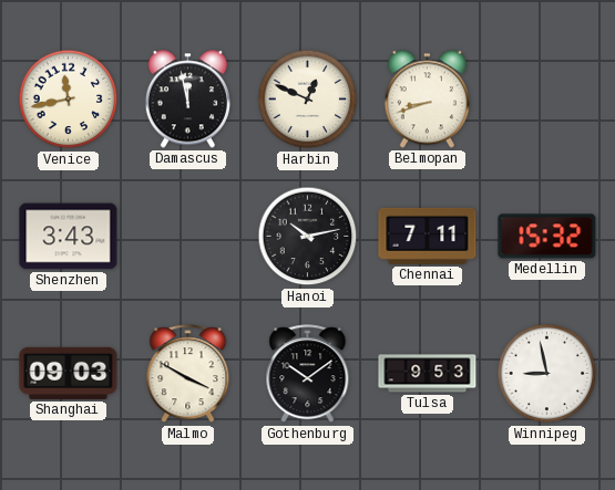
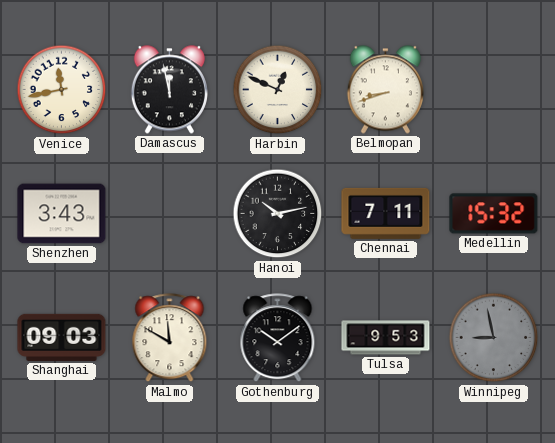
Malmo: 3:50 -> 11:50 (170, 338)
Winnipeg dial: white -> grey (494, 338)
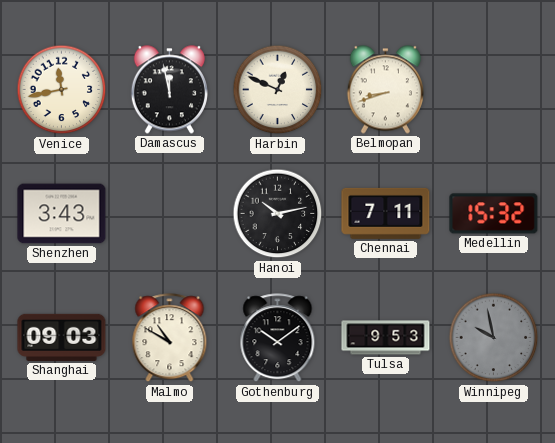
Malmo: 11:50 -> 10:50 (170, 338)
Winnipeg: 8:58 -> 9:58 (494, 338)
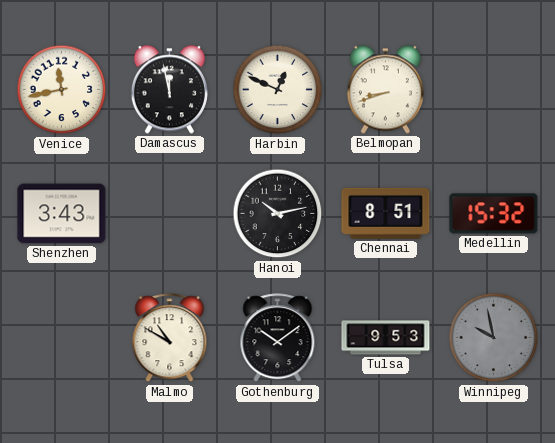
Chennai: 7:11 -> 8:51 (386, 213)
Shanghai: 09:03 -> none (62, 337)
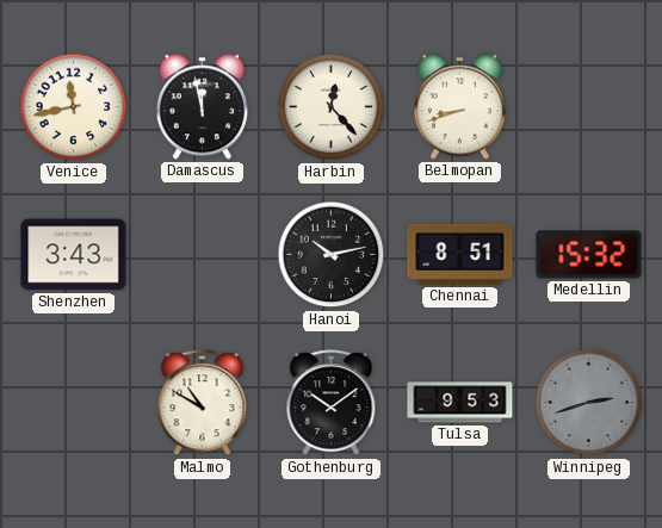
Harbin: 12:49 -> 12:23 (332, 107)
Winnipeg: 9:58 -> 2:42 (589, 403)
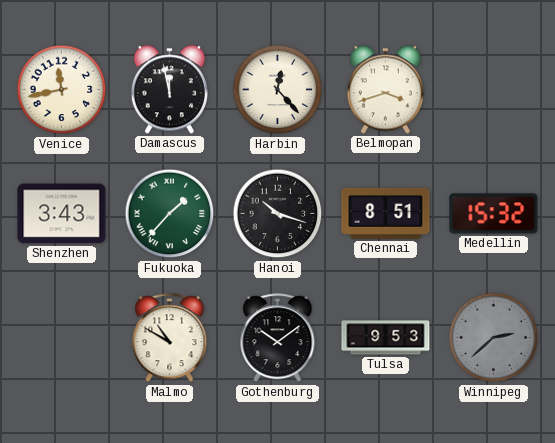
Belmopan: 8:42 -> 3:42 (385, 90)
Fukuoka: none -> 1:37 (170, 214)
Hanoi: 10:13 -> 10:18 (278, 214)
Winnipeg: 2:42 -> 2:38 (494, 338)
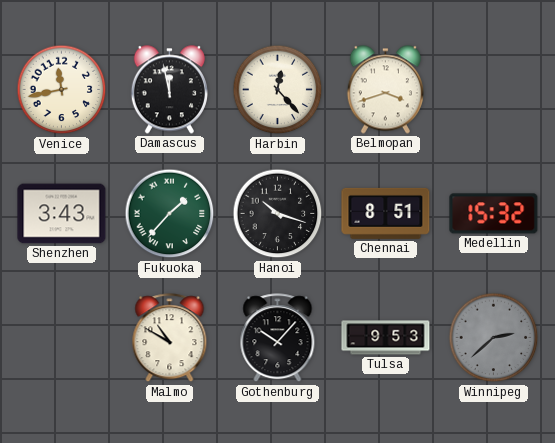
Gothenburg: 10:09 -> 10:07 (278, 338)
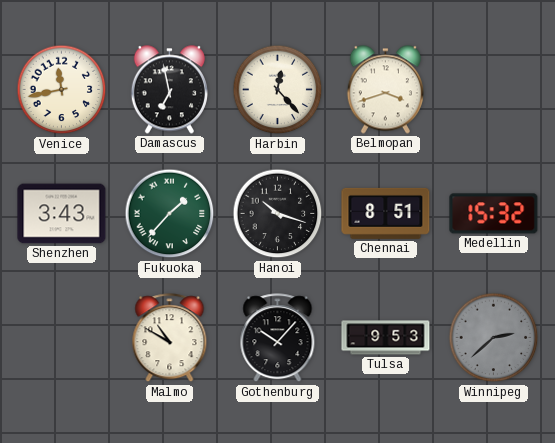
Damascus: 11:58 -> 6:58 (169, 90)
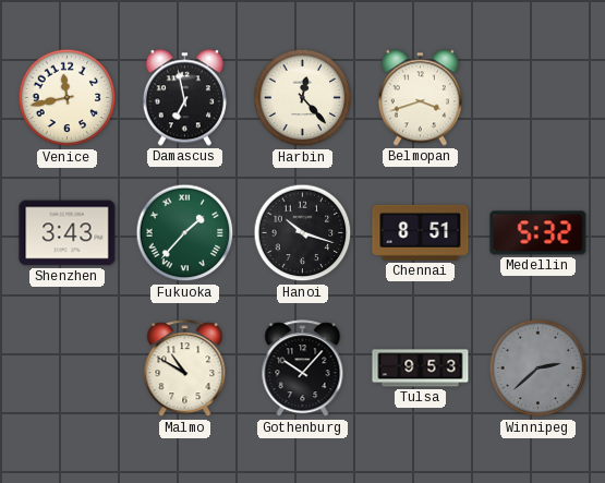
Medellin: 15:32 -> 5:32 (539, 233)
